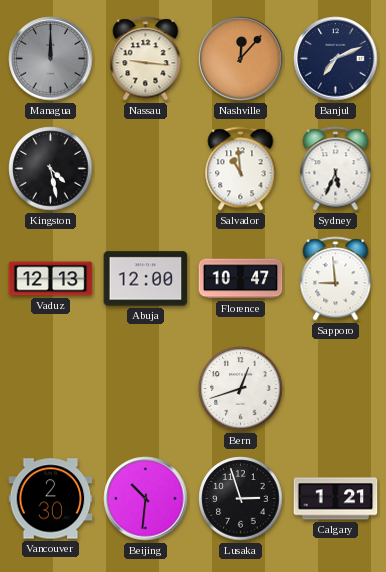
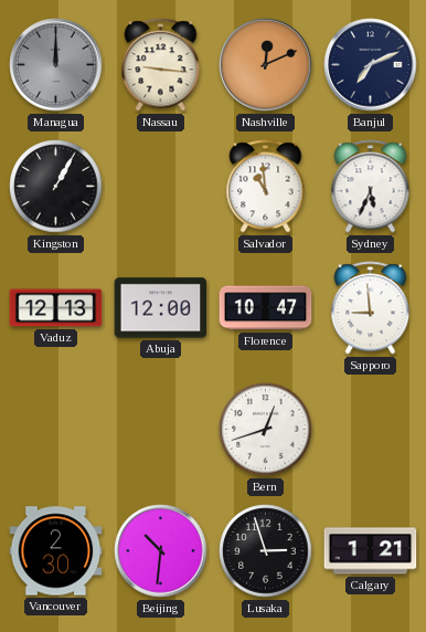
Nashville: 12:07 -> 12:11 (266, 65)
Kingston: 4:28 -> 1:05 (56, 187)
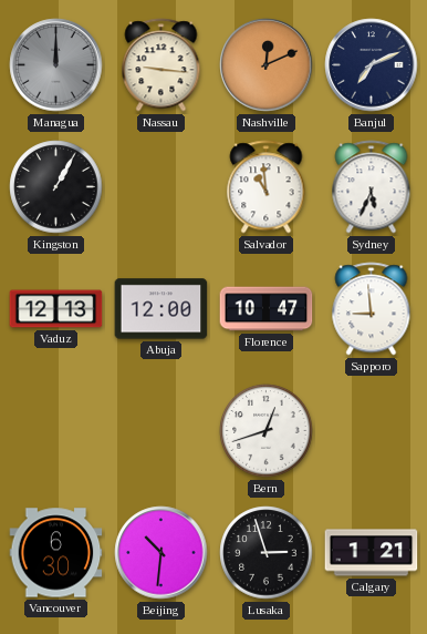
Vancouver: 2:30 -> 6:30 (56, 553)
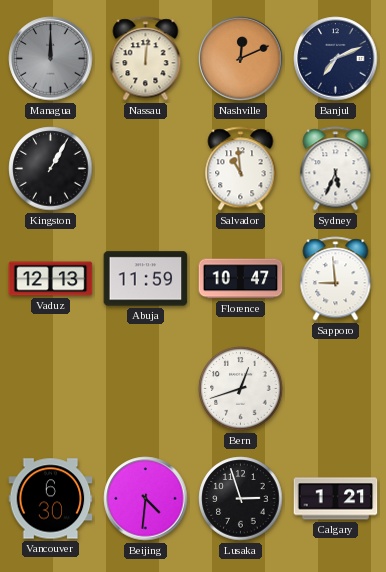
Nassau: 9:16 -> 12:01 (146, 59)
Abuja: 12:00 -> 11:59 (146, 279)
Beijing: 10:31 -> 4:31 (146, 499)
